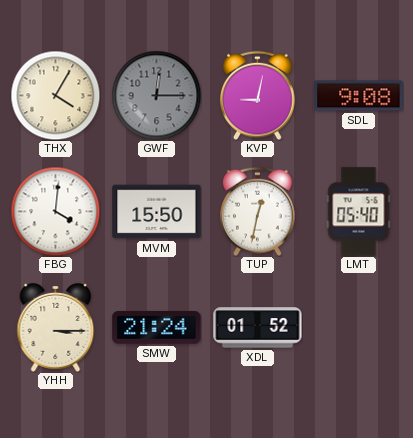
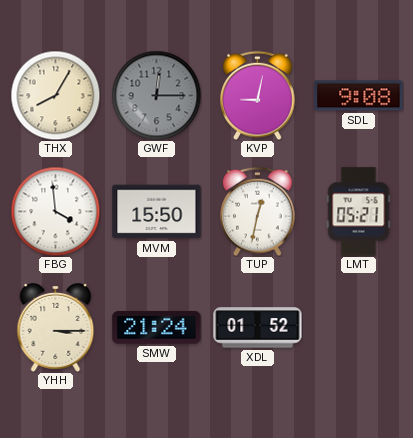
THX: 4:05 -> 8:05 (55, 95)
FBG: 4:01 -> 3:59 (55, 211)
LMT: 05:40 -> 05:21 (359, 212)
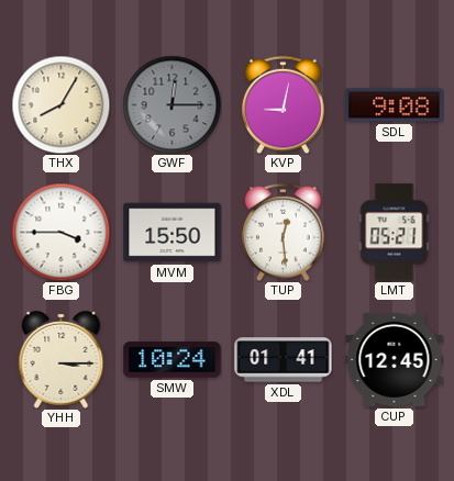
FBG: 3:59 -> 3:45 (60, 232)
TUP: 12:32 -> 12:29 (284, 232)
SMW: 21:24 -> 10:24 (173, 360)
XDL: 01:52 -> 01:41 (284, 360)
CUP: none -> 12:45 (395, 359)
